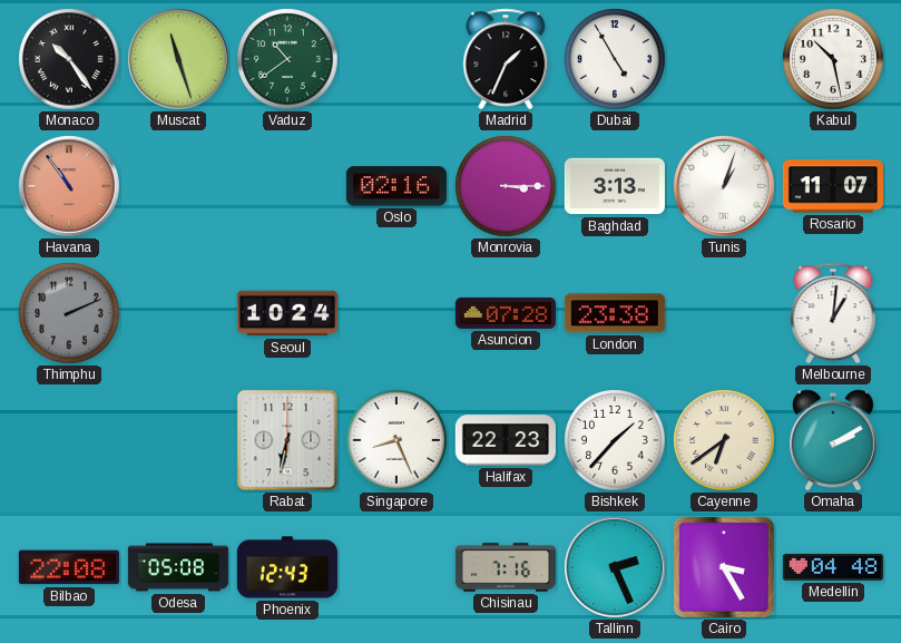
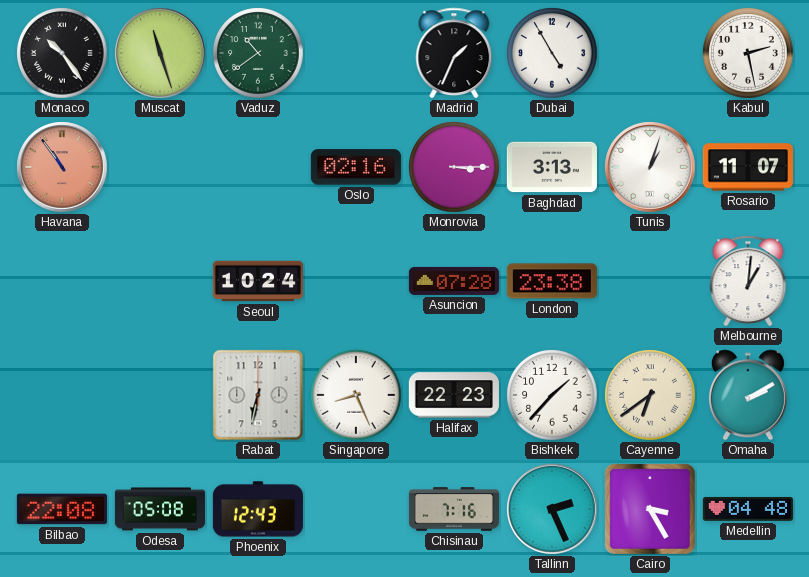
Kabul: 10:28 -> 2:28 (748, 53)
Thimphu: 2:11 -> none (69, 313)
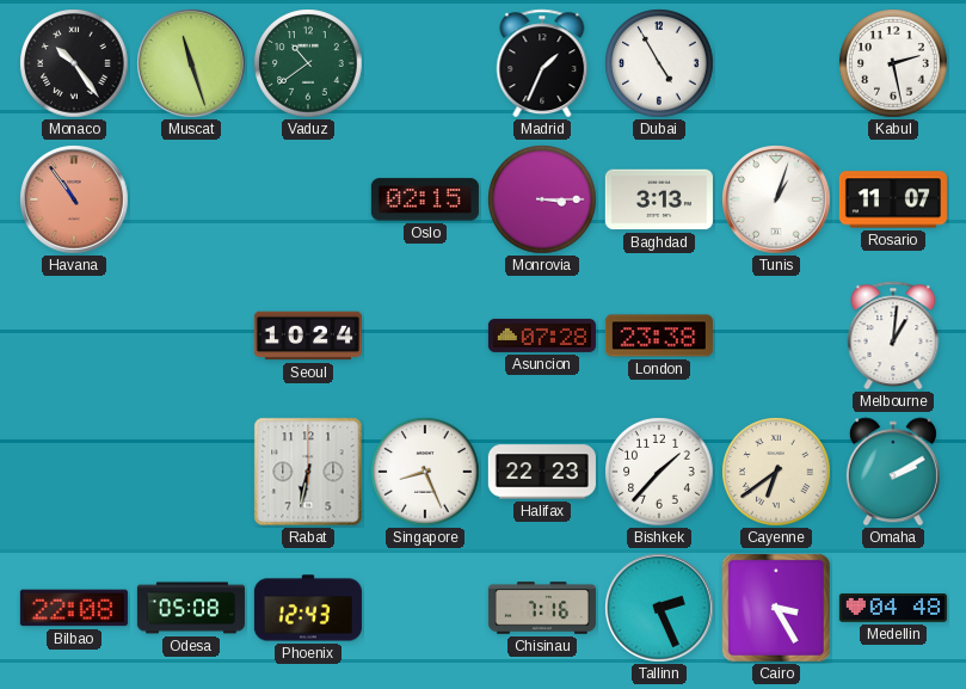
Oslo: 02:16 -> 02:15 (425, 199)
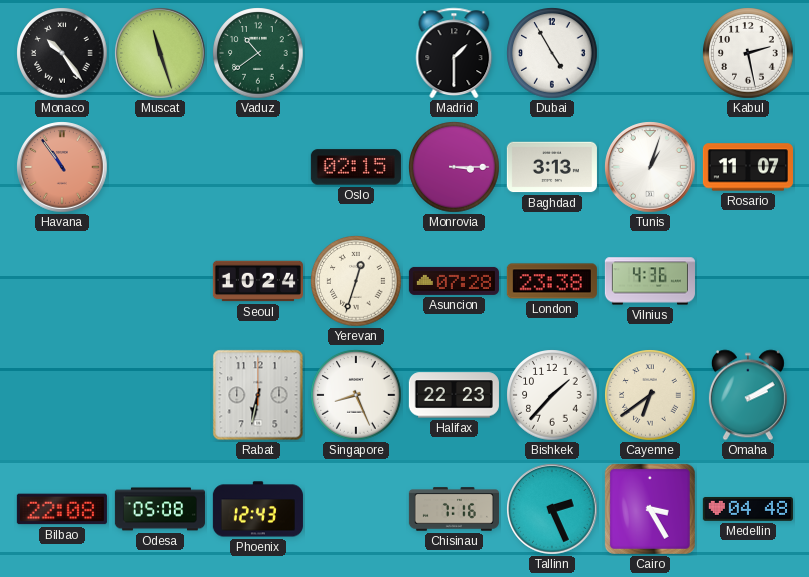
Madrid: 1:34 -> 1:30 (454, 53)
Yerevan: none -> 12:33 (356, 281)
Vilnius: none -> 4:36 (650, 281)
Melbourne: 1:01 -> none (893, 336)
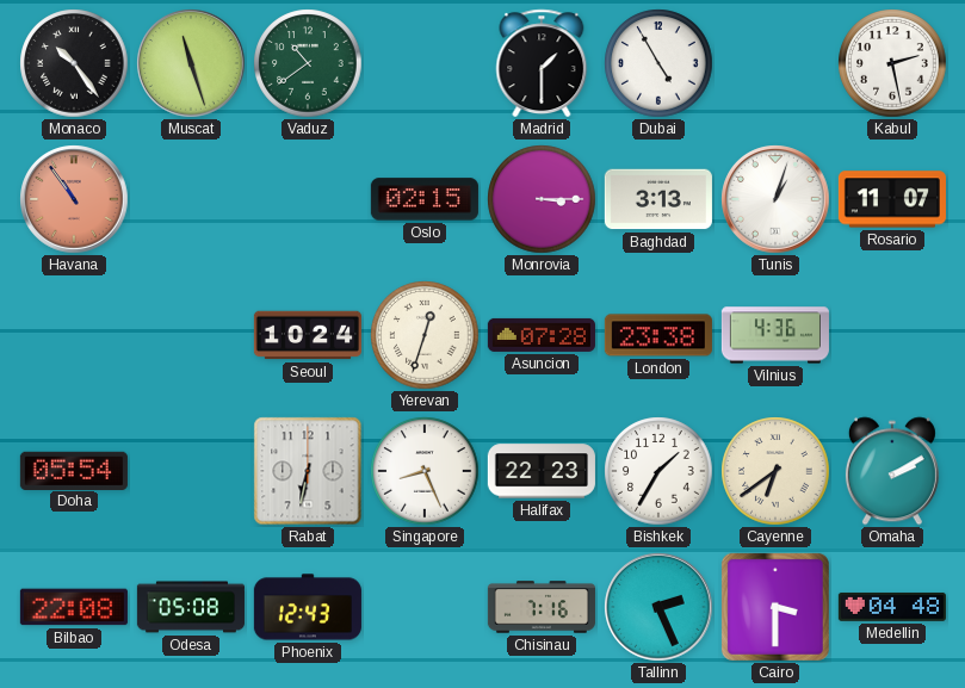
Doha: none -> 05:54 (74, 470)
Bishkek: 1:37 -> 1:35 (658, 471)
Cairo: 3:25 -> 3:30 (775, 607)
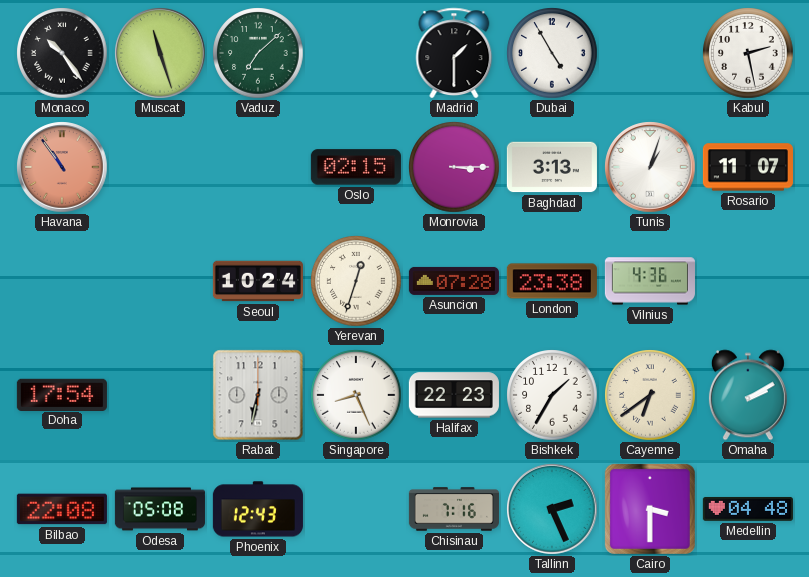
Vaduz: 10:39 -> 7:08 (258, 53)
Doha: 05:54 -> 17:54 (62, 394)
